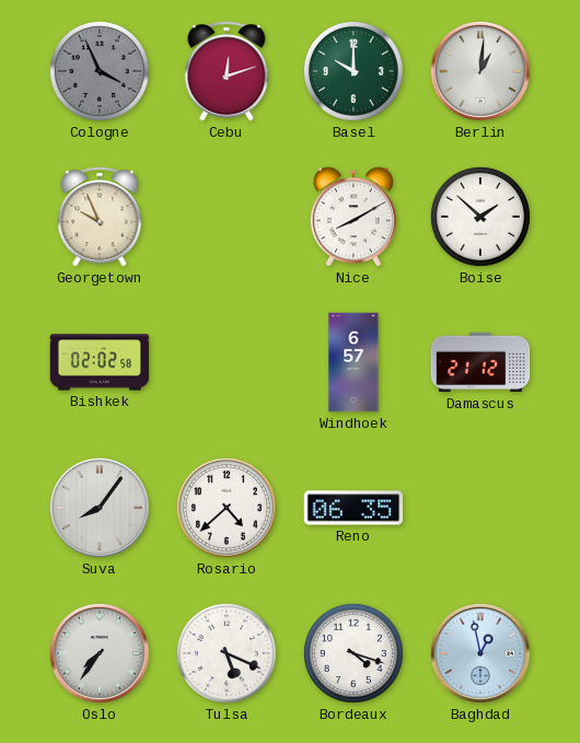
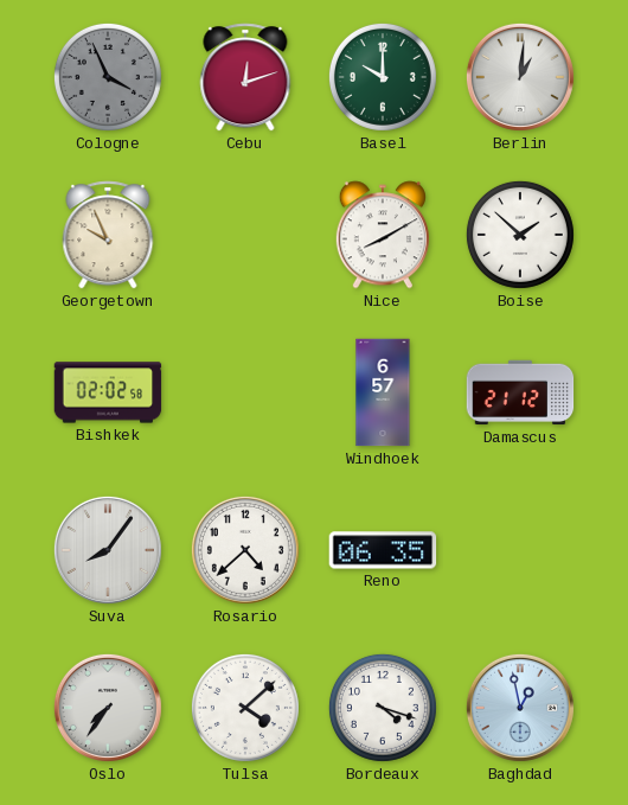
Tulsa: 5:19 -> 4:08 (245, 708)
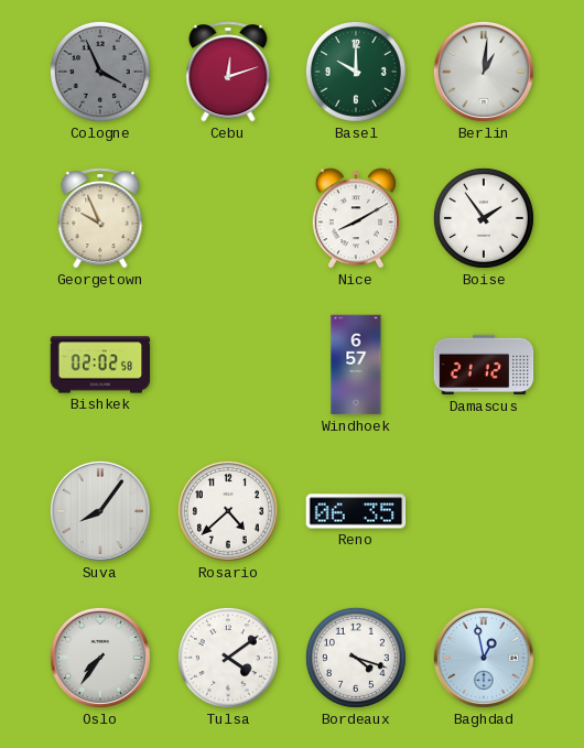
Boise: 1:52 -> 1:54 (484, 218)
Tulsa: 4:08 -> 4:09 (228, 658)
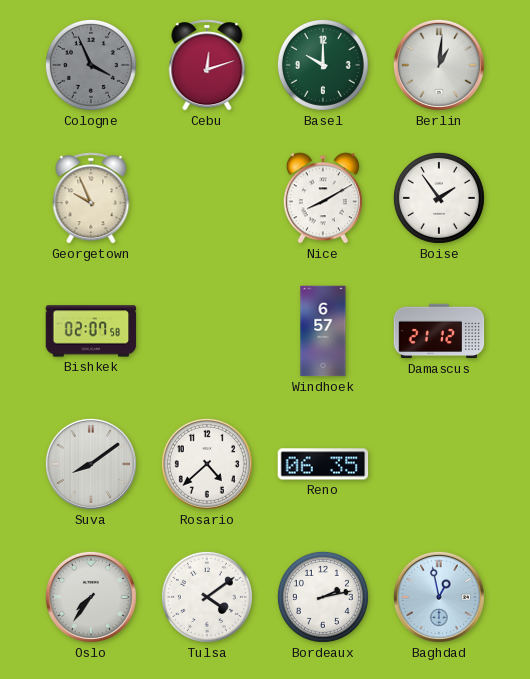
Bishkek: 02:02 -> 02:07 (91, 331)
Suva: 8:06 -> 8:09 (91, 464)
Bordeaux: 4:18 -> 2:13 (323, 597)
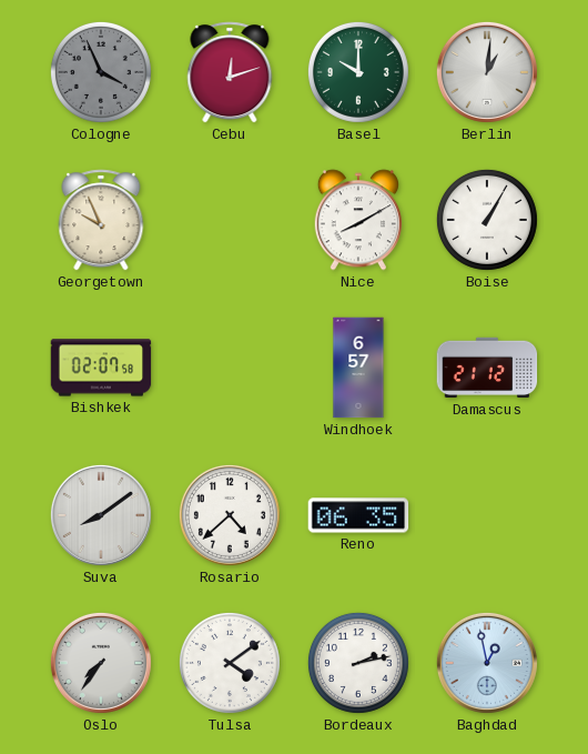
Boise: 1:54 -> 1:05 (487, 220)
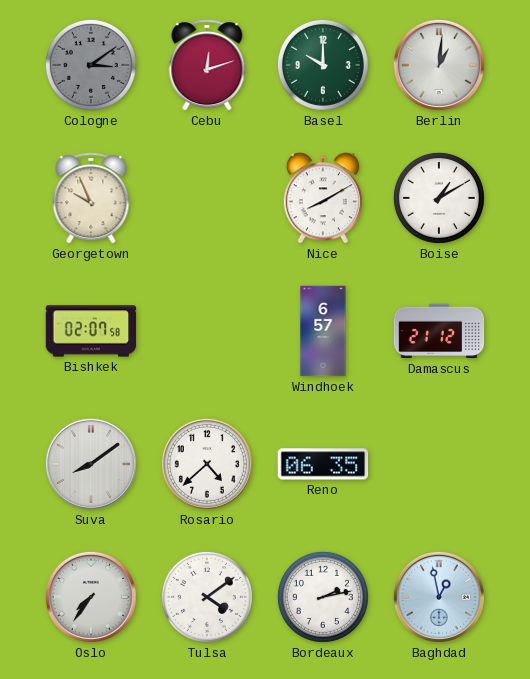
Cologne: 3:56 -> 3:09 (91, 65)
Boise: 1:05 -> 1:10 (439, 198)
